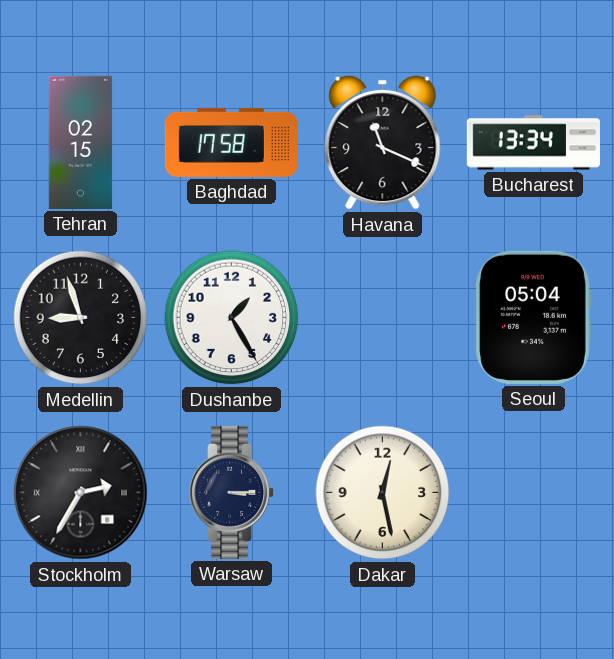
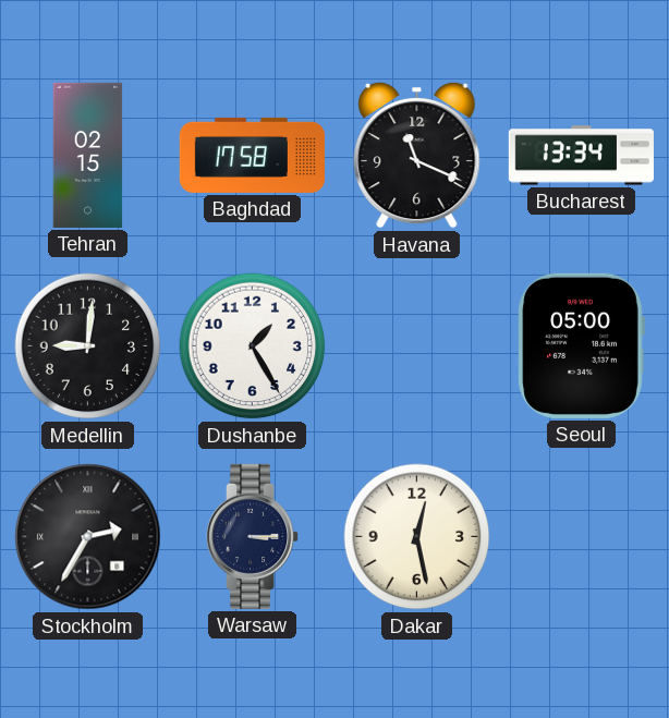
Medellin: 8:57 -> 9:01 (88, 346)
Seoul: 05:04 -> 05:00 (581, 345)
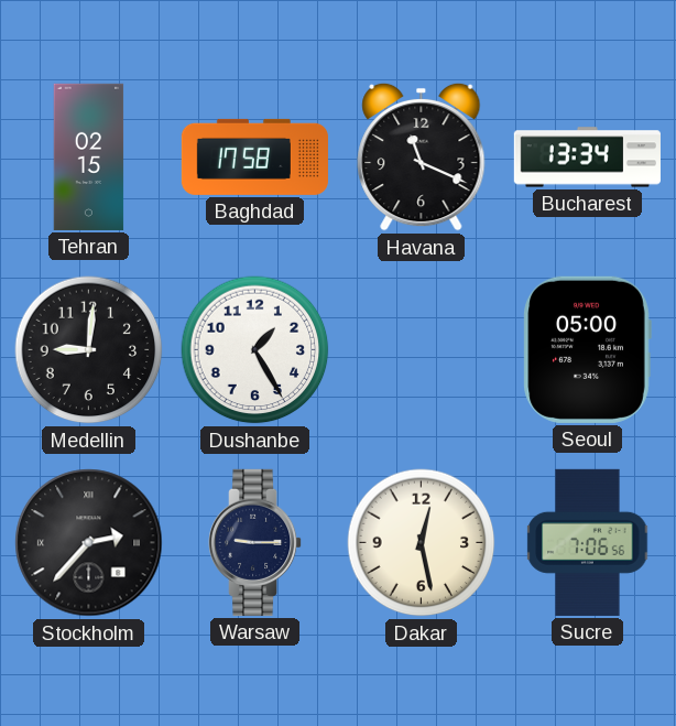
Stockholm: 2:35 -> 2:37 (89, 543)
Warsaw: 3:15 -> 9:15 (257, 542)
Sucre: none -> 7:06 (588, 542)
